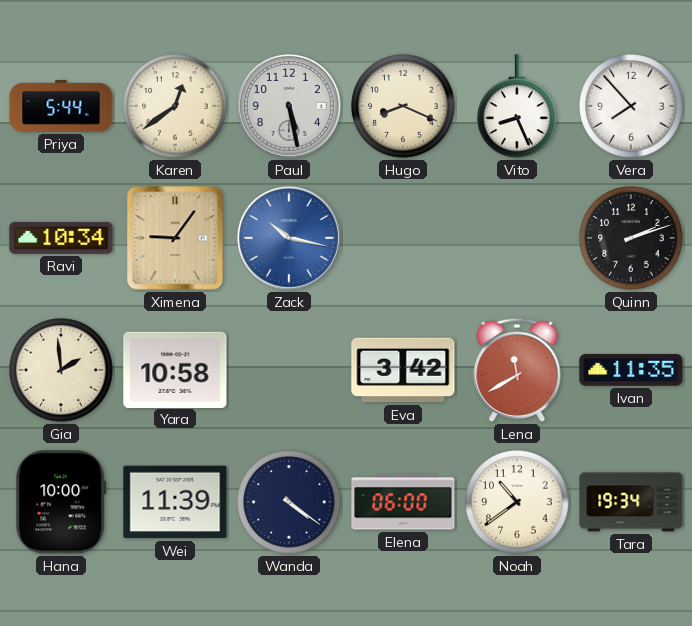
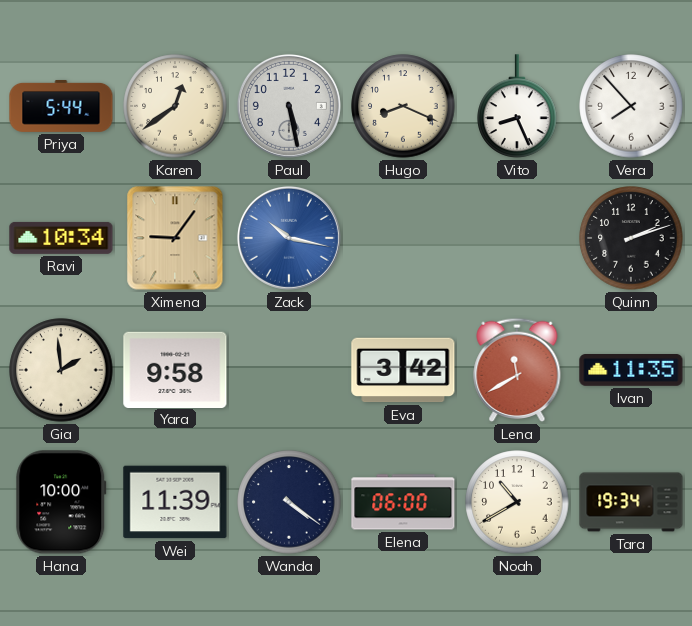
Yara: 10:58 -> 9:58 (175, 369)
Noah: 10:39 -> 10:40 (517, 502)
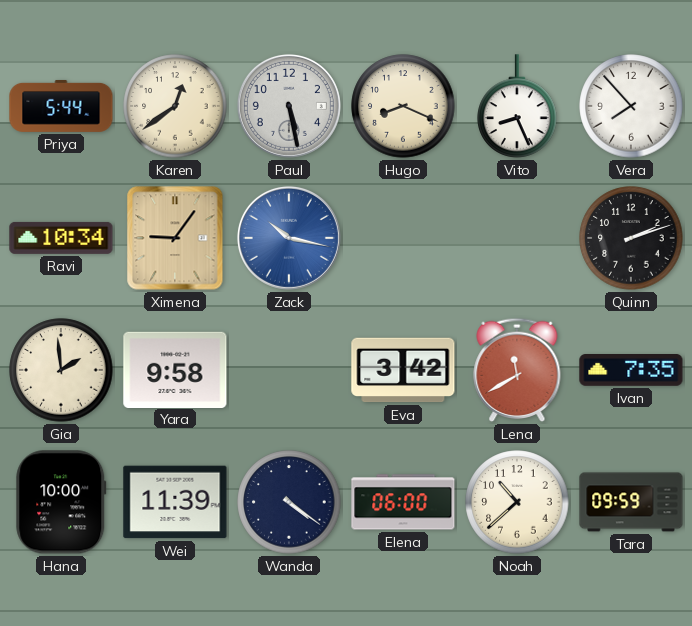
Ivan: 11:35 -> 7:35 (631, 371)
Noah: 10:40 -> 10:38 (517, 502)
Tara: 19:34 -> 09:59 (631, 502)
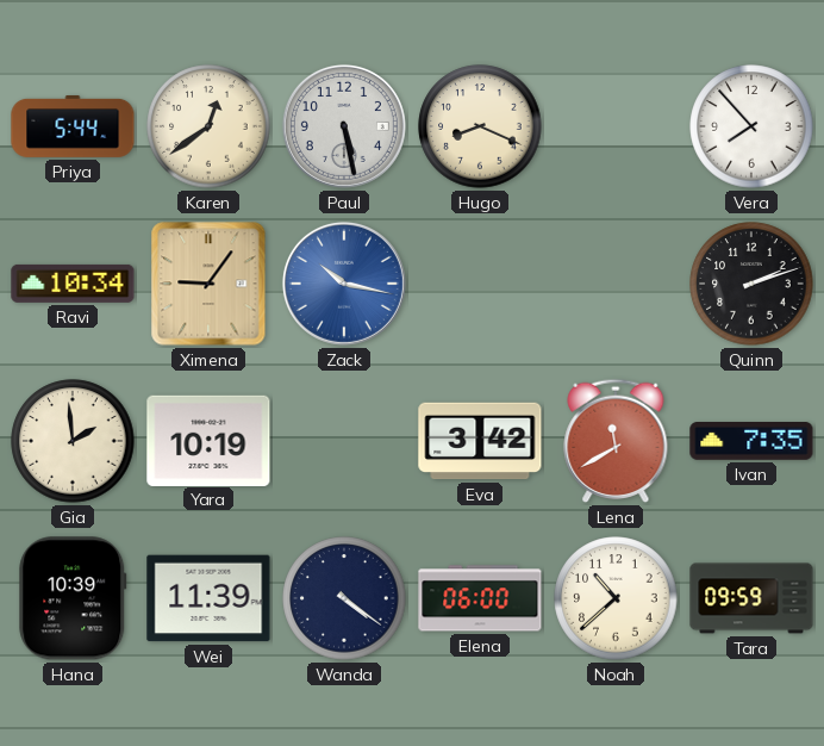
Vito: 8:26 -> none (517, 106)
Yara: 9:58 -> 10:19 (208, 440)
Hana: 10:00 -> 10:39 (73, 598)
